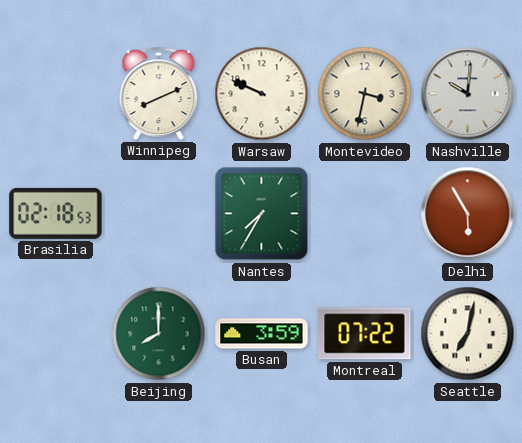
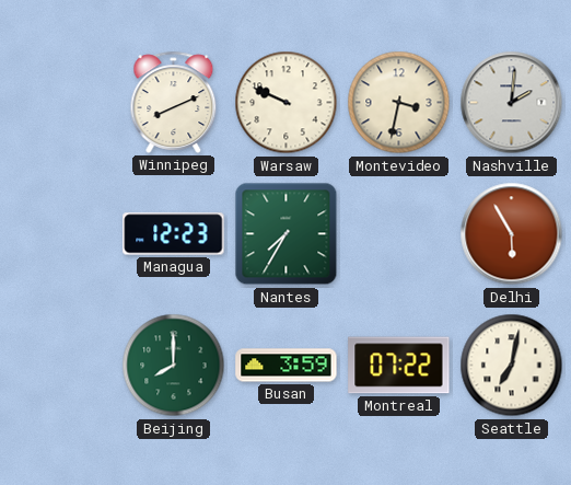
Nashville: 10:01 -> 2:01 (512, 103)
Brasilia: 02:18 -> none (56, 213)
Managua: none -> 12:23 (174, 234)
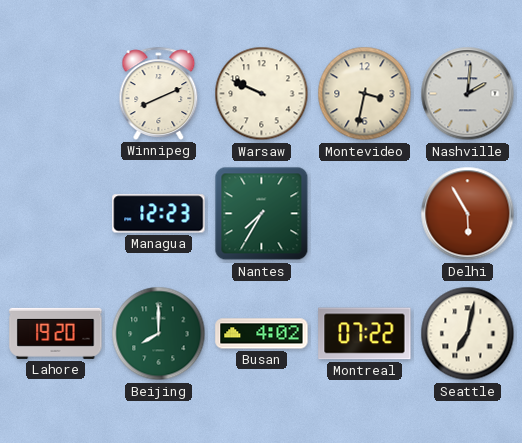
Lahore: none -> 19:20 (56, 333)
Busan: 3:59 -> 4:02 (262, 334)
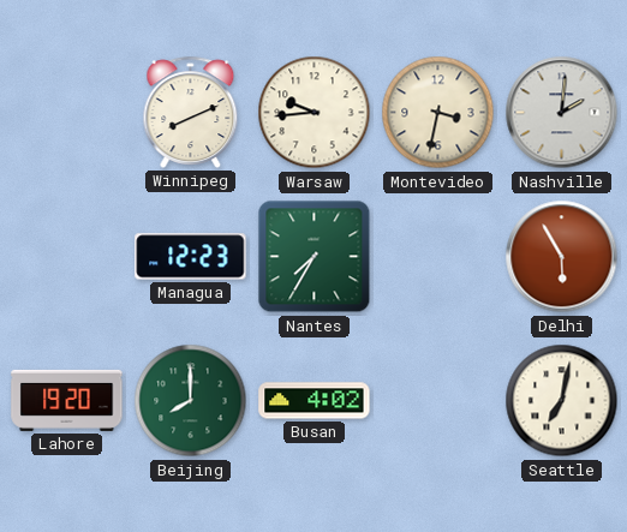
Warsaw: 9:49 -> 9:44 (315, 113)
Montreal: 07:22 -> none (365, 334)
